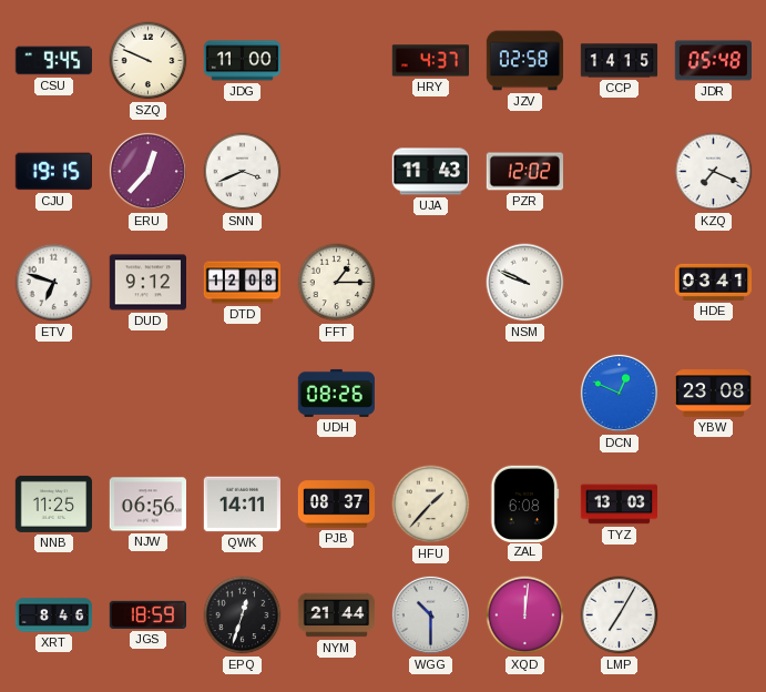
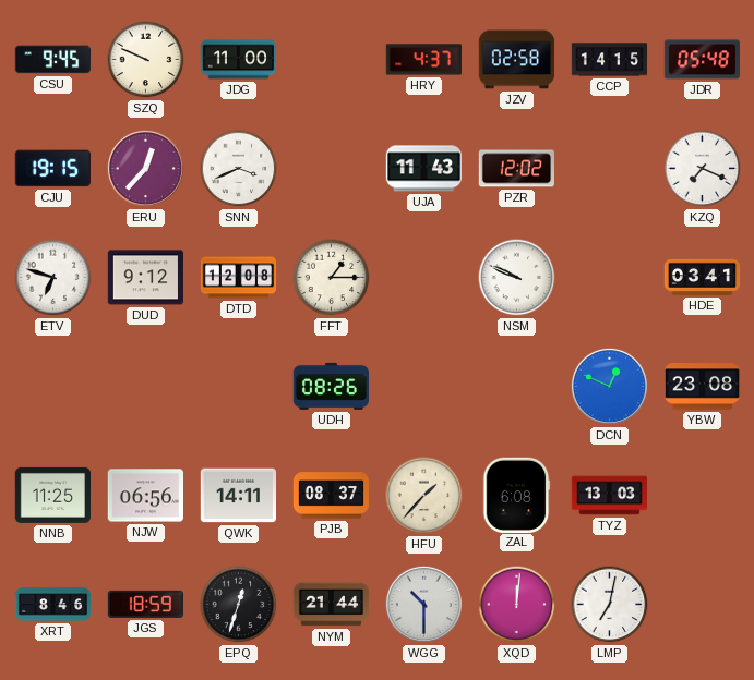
LMP: 7:05 -> 7:02 (610, 605)
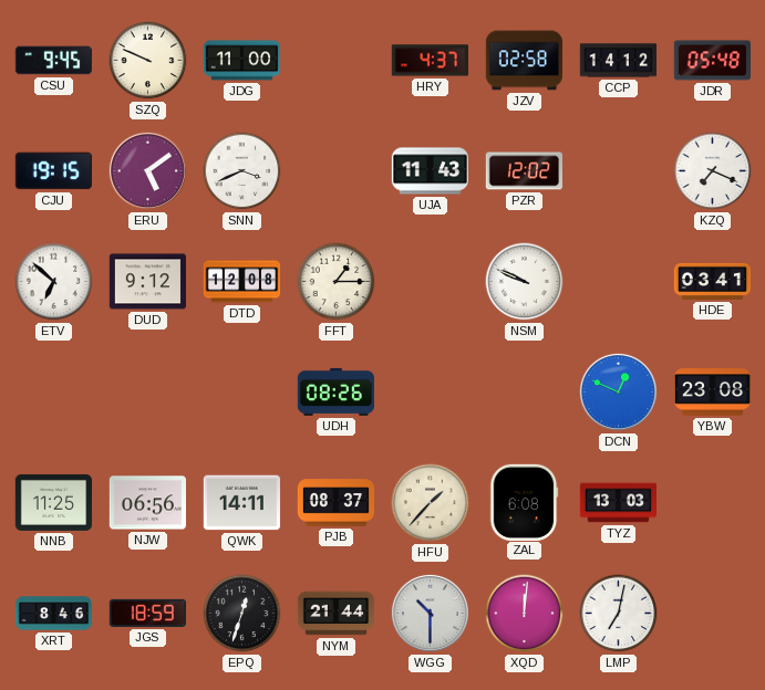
CCP: 14:15 -> 14:12 (619, 61)
ERU: 12:37 -> 5:09 (147, 170)
ETV: 6:48 -> 6:52 (54, 282)
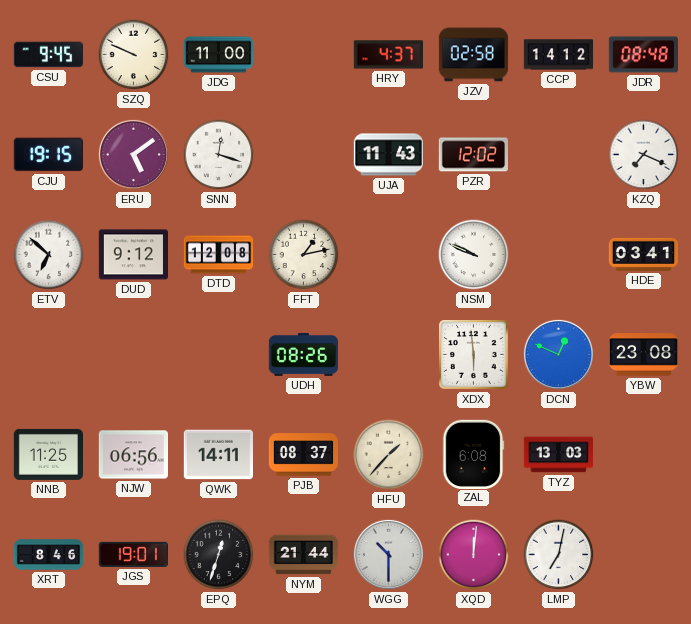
JDR: 05:48 -> 08:48 (643, 55)
SNN: 3:41 -> 12:18 (219, 155)
FFT: 1:15 -> 1:13 (304, 255)
XDX: none -> 5:59 (474, 355)
JGS: 18:59 -> 19:01 (133, 554)
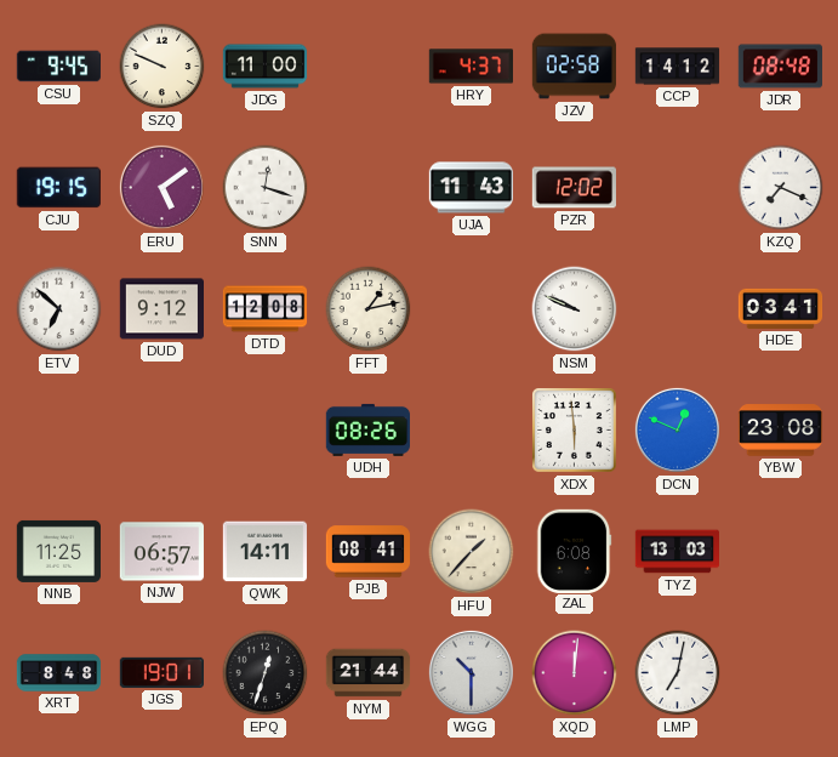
NJW: 06:56 -> 06:57 (161, 552)
PJB: 08:37 -> 08:41 (369, 552)
XRT: 8:46 -> 8:48 (59, 673)
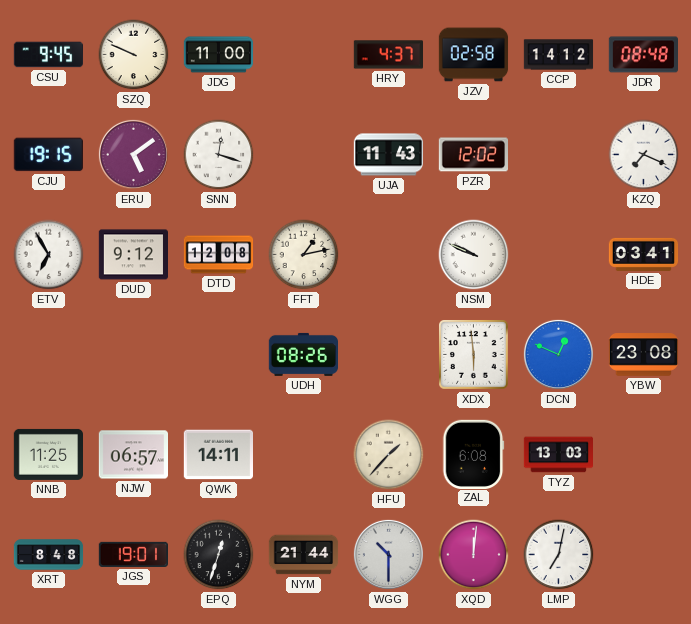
ETV: 6:52 -> 6:55 (49, 255)
PJB: 08:41 -> none (369, 552)
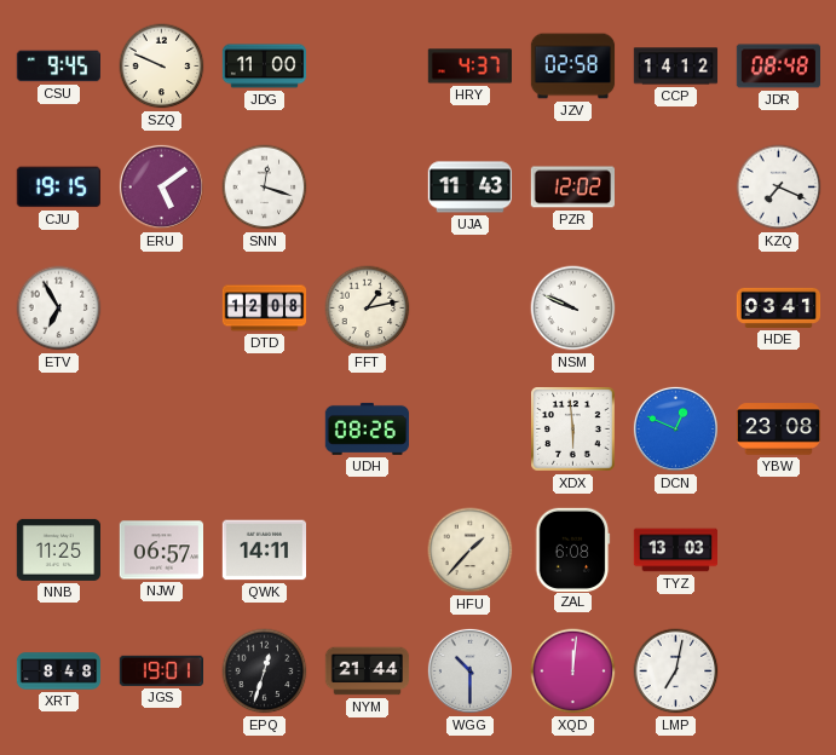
DUD: 9:12 -> none (133, 255)
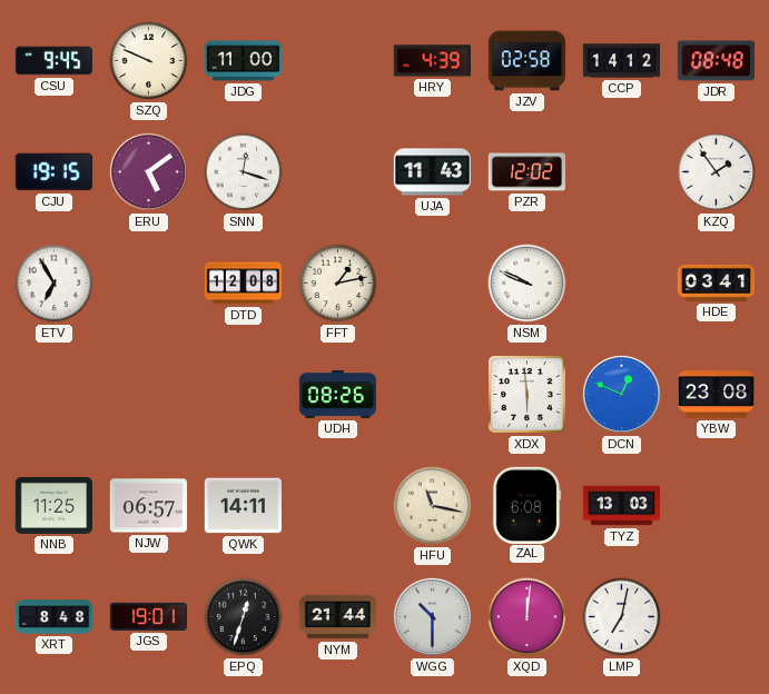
HRY: 4:37 -> 4:39 (432, 61)
KZQ: 7:19 -> 1:54 (717, 172)
HFU: 1:37 -> 11:17 (433, 506)
